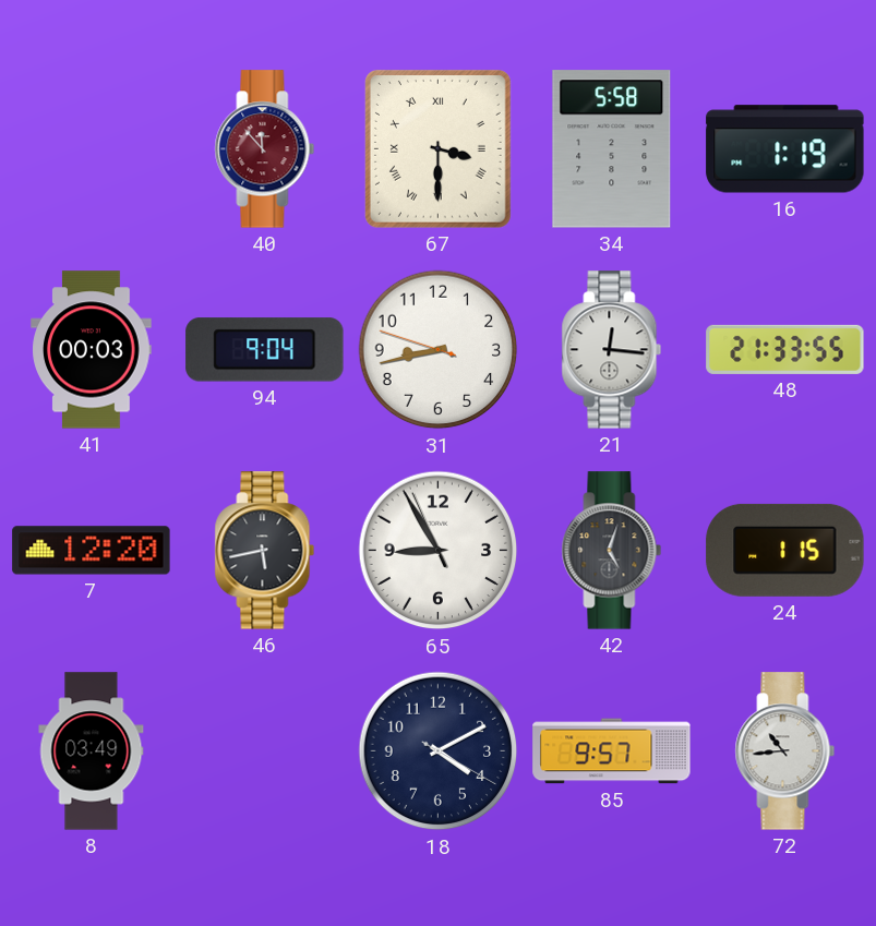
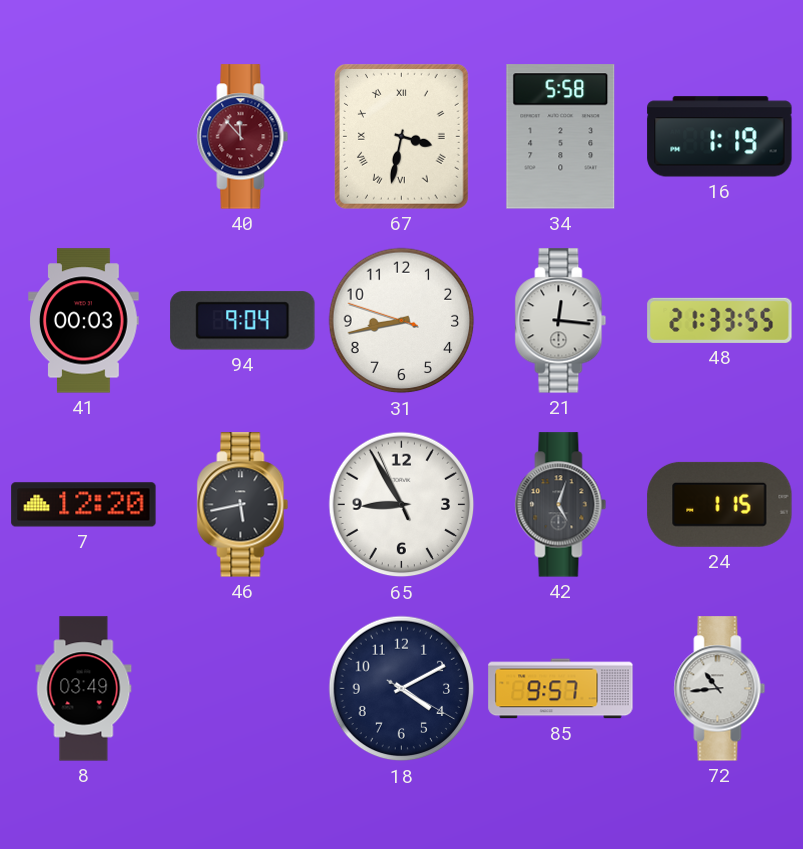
67: 3:30 -> 3:32 (401, 136)
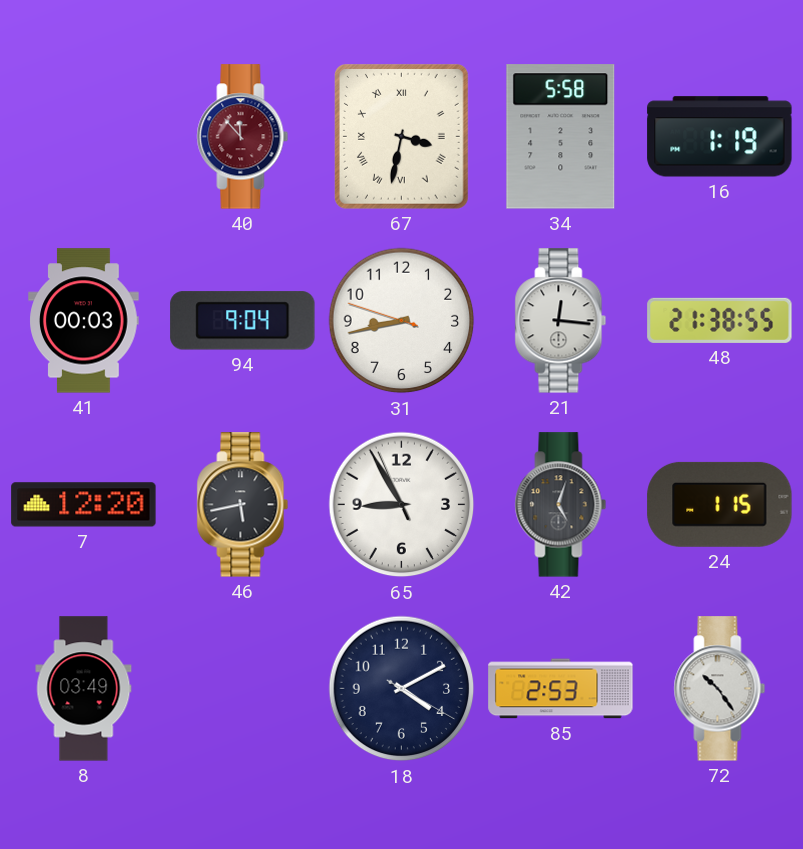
48: 21:33 -> 21:38 (720, 320)
85: 9:57 -> 2:53 (561, 689)
72: 10:44 -> 10:24 (720, 689)
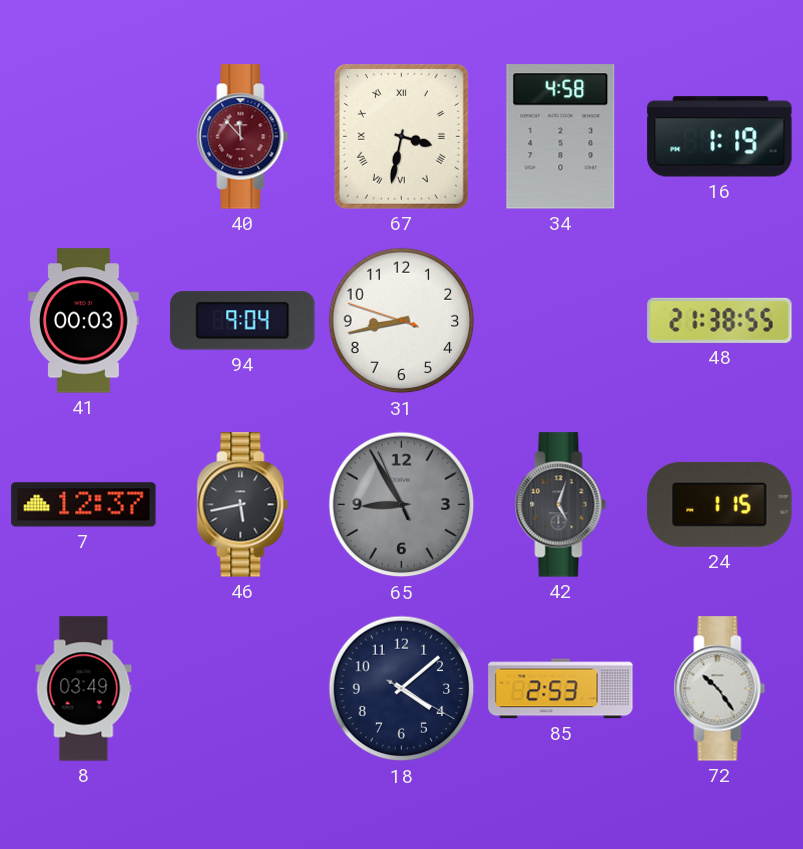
34: 5:58 -> 4:58 (561, 137)
21: 12:16 -> none (561, 321)
7: 12:20 -> 12:37 (84, 505)
65 dial: white -> grey (402, 505)
18: 4:10 -> 4:08 (402, 689)
